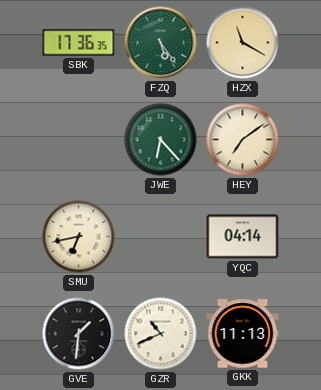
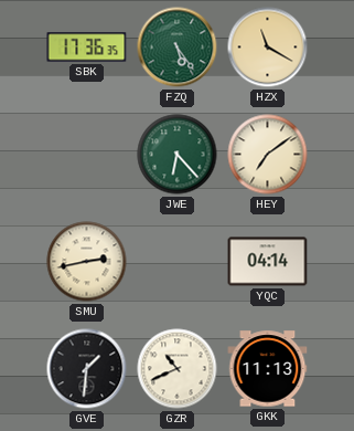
SMU: 6:43 -> 2:43 (87, 262)
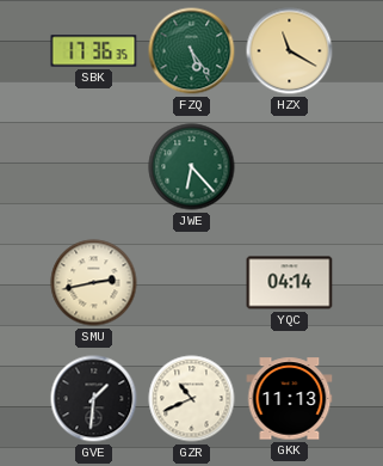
HEY: 7:09 -> none (268, 155)
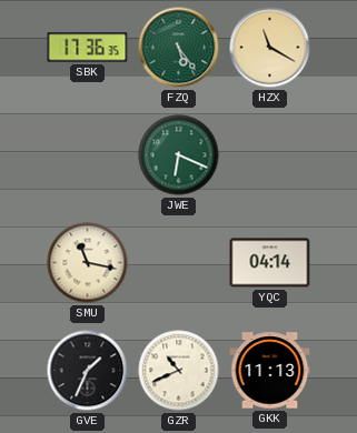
JWE: 6:23 -> 6:19 (179, 155)
SMU: 2:43 -> 11:17 (88, 263)
GVE: 1:31 -> 1:34 (88, 371)
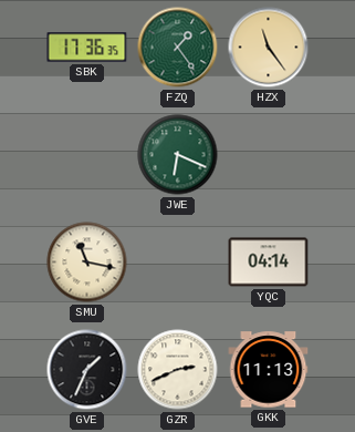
FZQ: 5:24 -> 1:24 (178, 48)
HZX: 11:20 -> 11:24 (269, 48)
GZR: 10:41 -> 2:41 (178, 370)
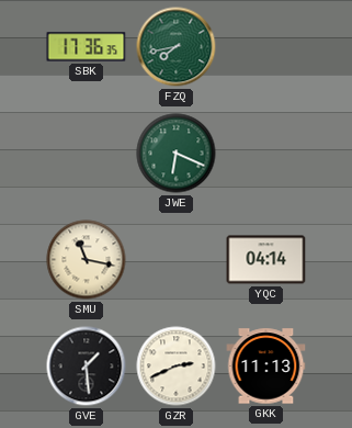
FZQ: 1:24 -> 7:43 (177, 47)
HZX: 11:24 -> none (269, 48)
GVE: 1:34 -> 1:29 (87, 367)
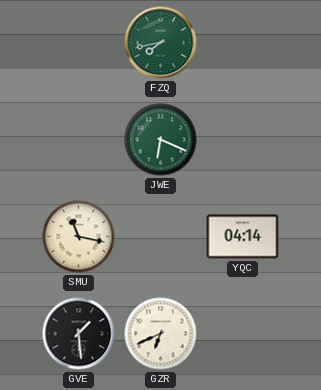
SBK: 17:36 -> none (87, 47)
GZR: 2:41 -> 6:41 (161, 334)
GKK: 11:13 -> none (266, 367)
